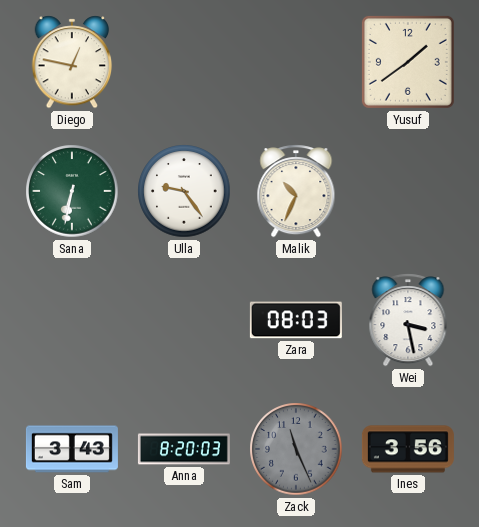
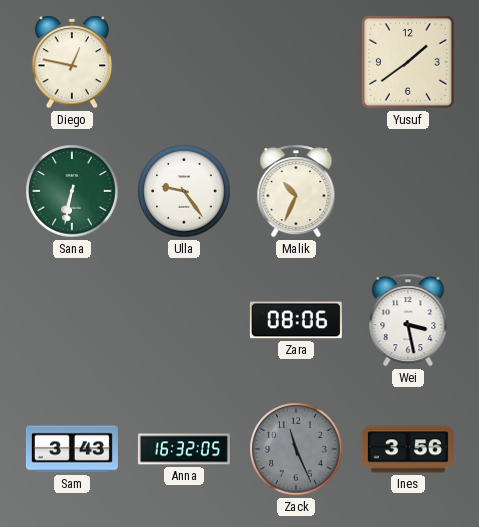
Zara: 08:03 -> 08:06 (296, 320)
Anna: 8:20 -> 16:32 (184, 449)
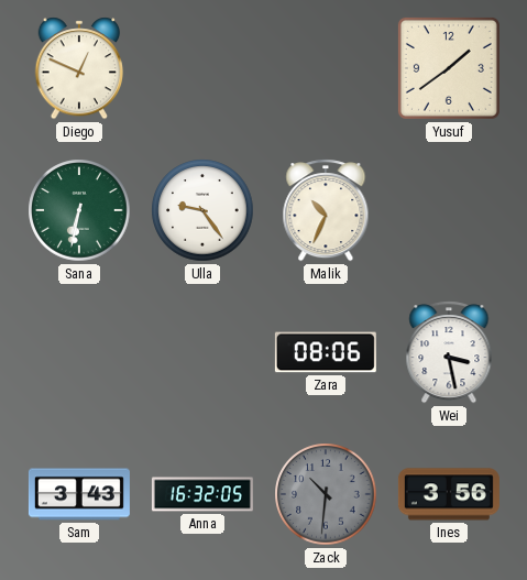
Diego: 12:47 -> 12:49 (79, 68)
Zack: 11:26 -> 10:31 (326, 494)
